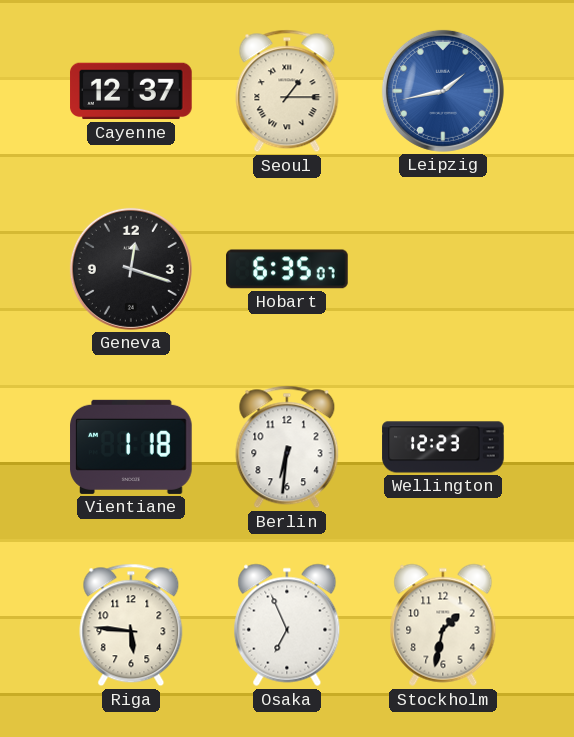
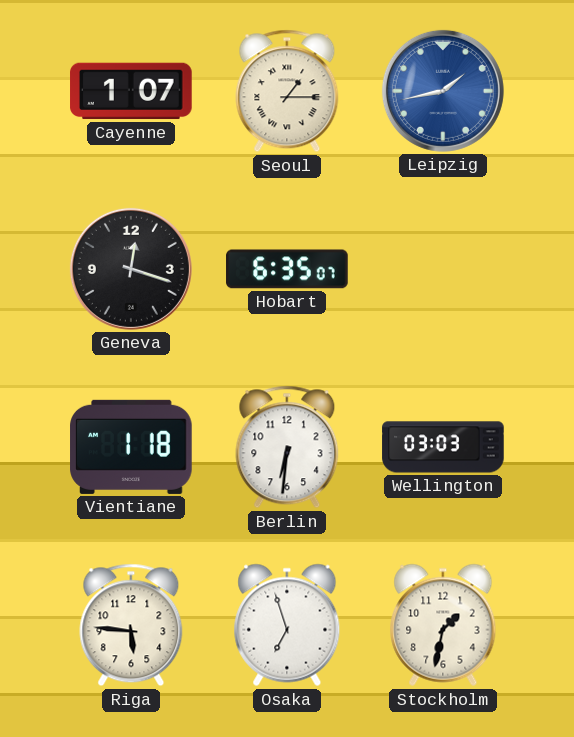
Cayenne: 12:37 -> 1:07 (131, 91)
Wellington: 12:23 -> 03:03 (443, 447)
Osaka: 6:56 -> 6:57 (287, 625)
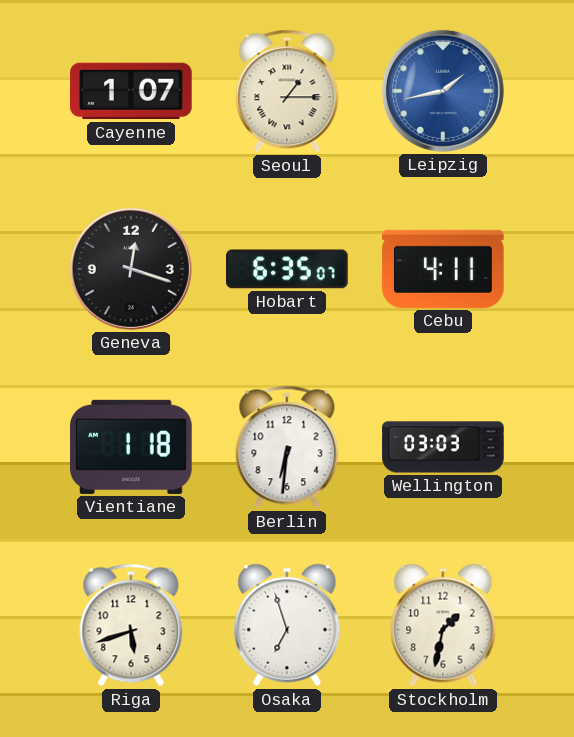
Cebu: none -> 4:11 (443, 269)
Riga: 5:46 -> 5:42 (131, 625)
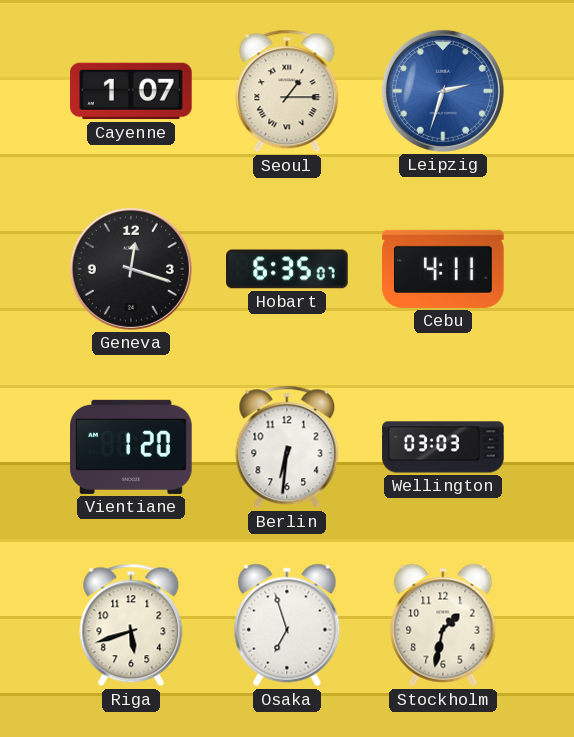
Leipzig: 1:43 -> 2:33 (443, 91)
Vientiane: 1:18 -> 1:20 (131, 447)
